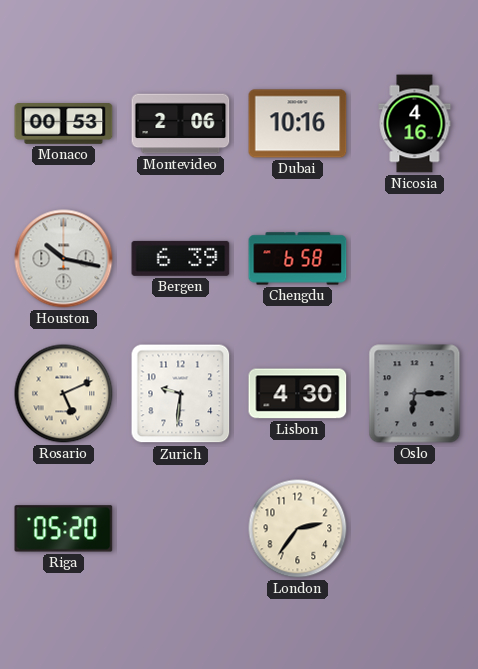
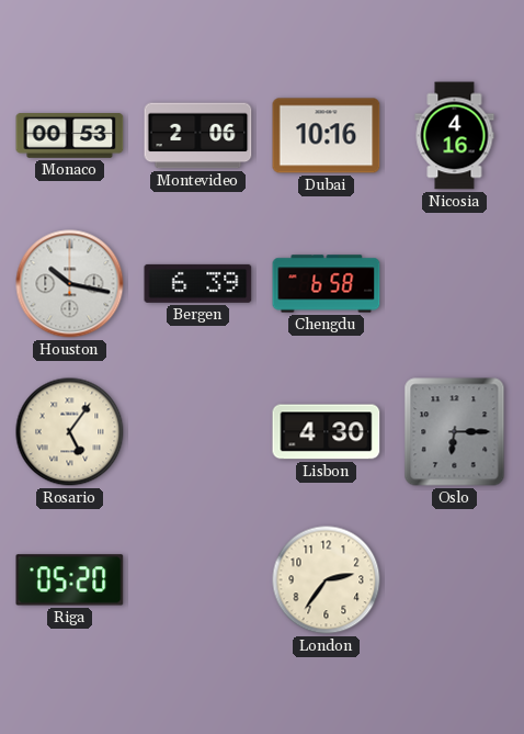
Rosario: 5:11 -> 5:06 (70, 432)
Zurich: 9:31 -> none (181, 394)
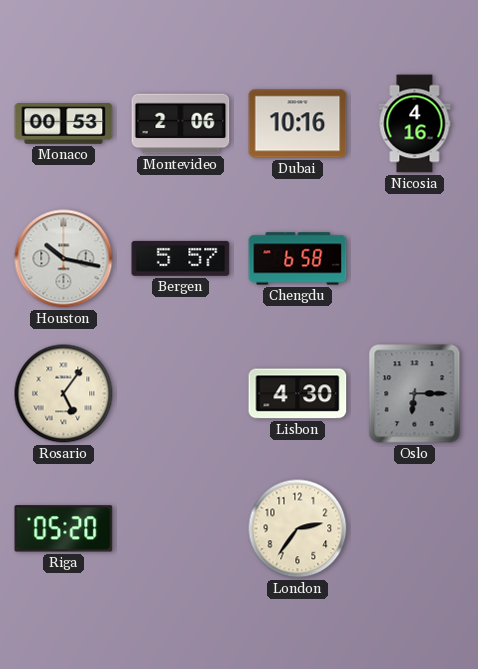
Bergen: 6:39 -> 5:57 (181, 258)
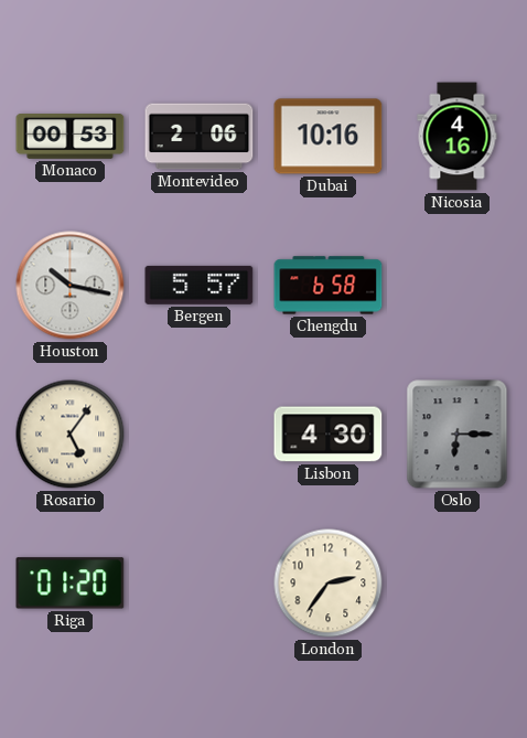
Riga: 05:20 -> 01:20 (71, 584)
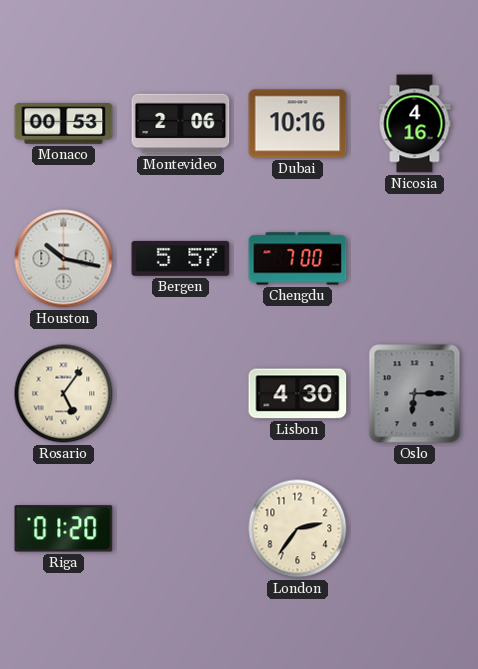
Chengdu: 6:58 -> 7:00 (298, 259)
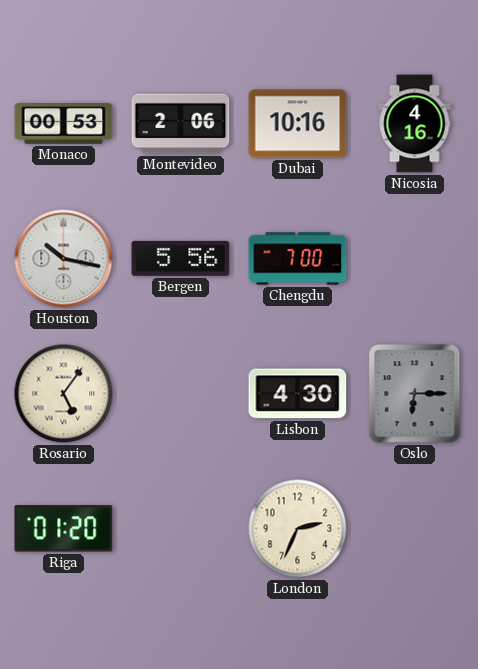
Bergen: 5:57 -> 5:56 (181, 258)
London: 2:36 -> 2:34 (298, 529)
